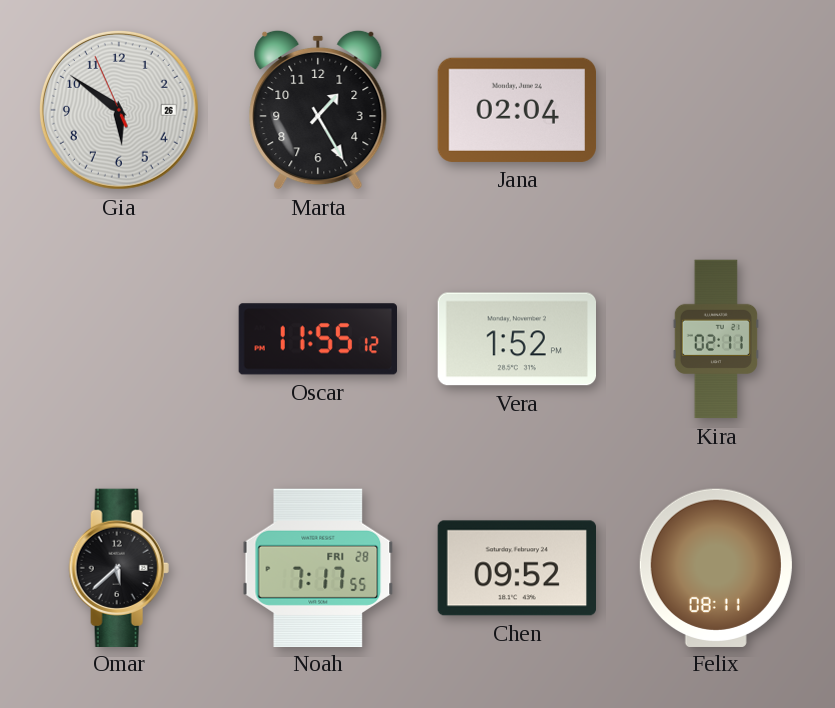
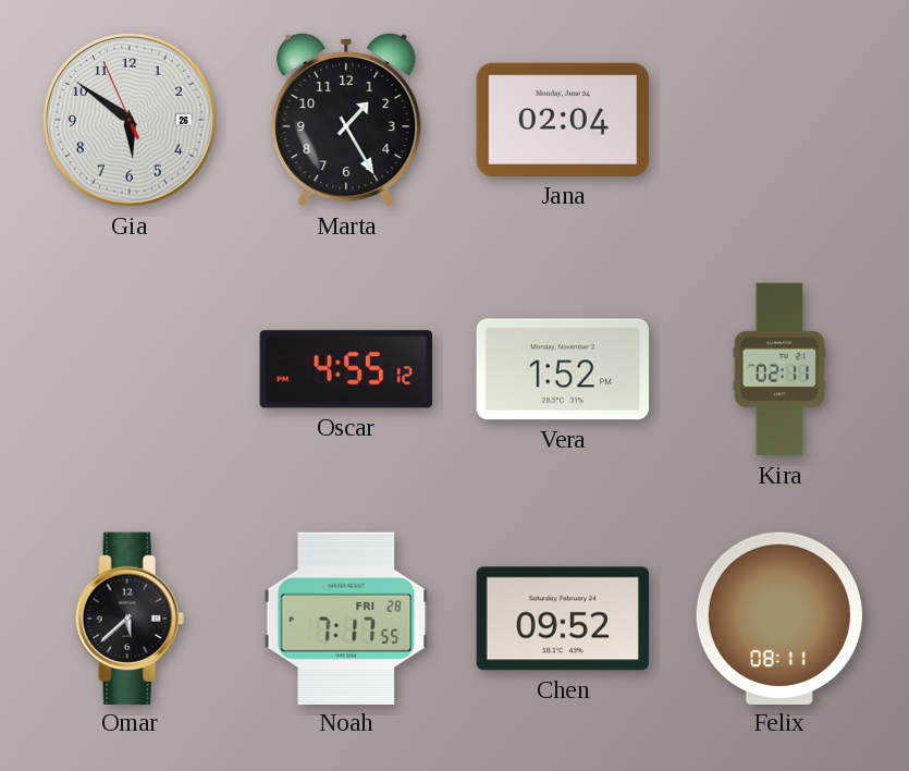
Oscar: 11:55 -> 4:55 (345, 369)
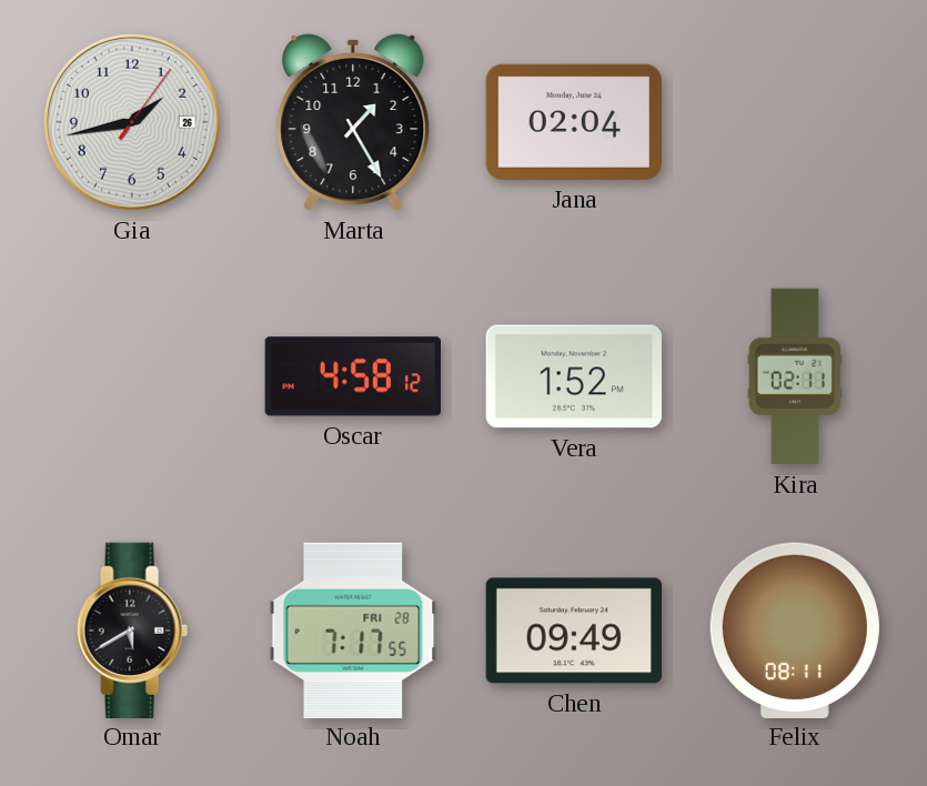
Gia: 5:50 -> 1:43 (132, 122)
Oscar: 4:55 -> 4:58 (352, 376)
Omar: 5:38 -> 5:40 (132, 629)
Chen: 09:52 -> 09:49 (573, 631)
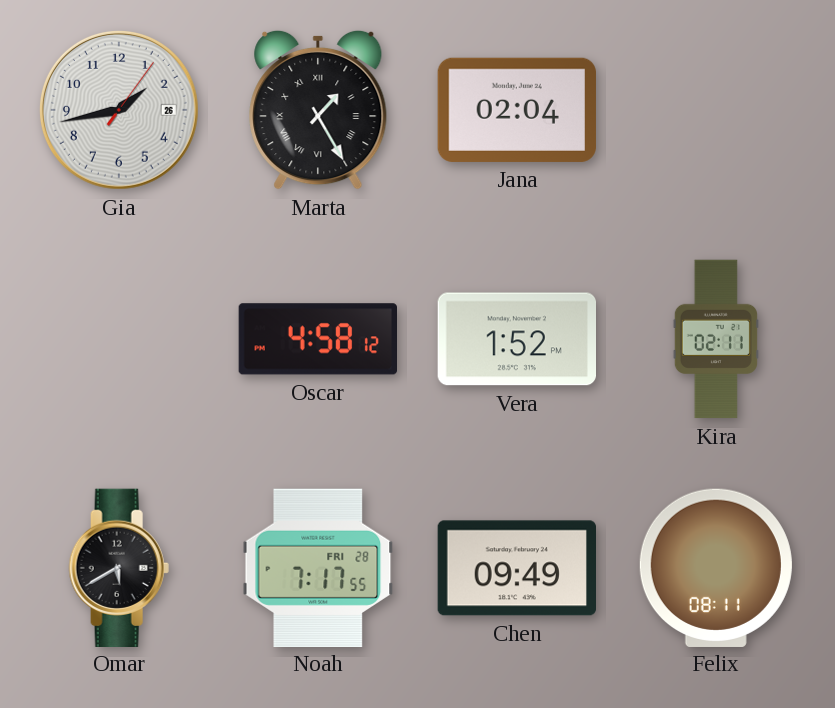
Marta numerals: Arabic -> Roman (318, 110)
